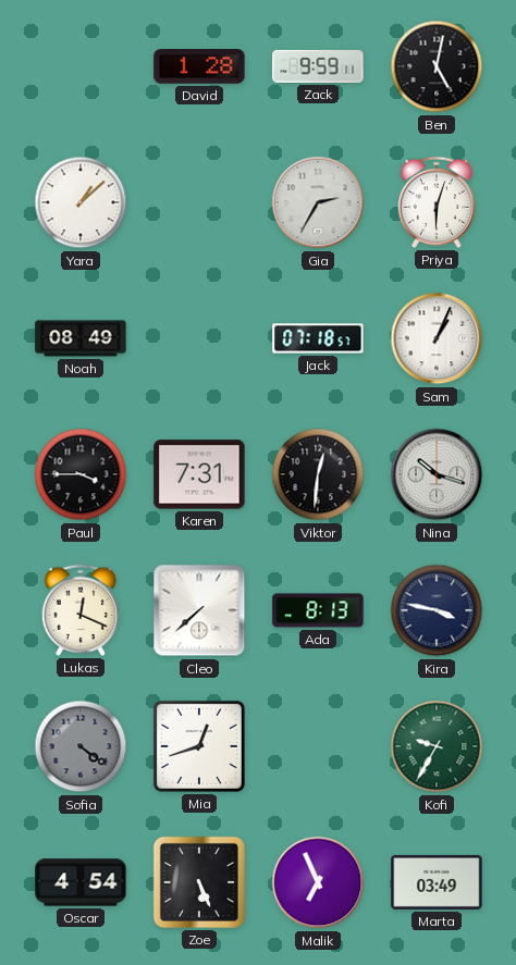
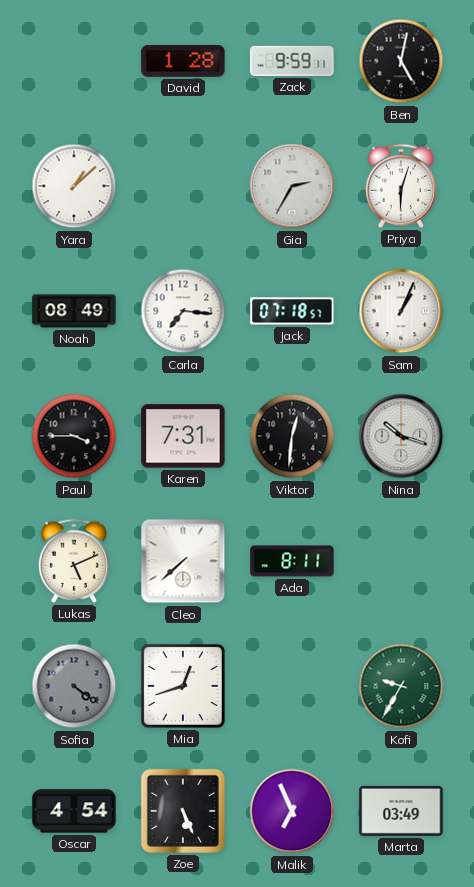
Carla: none -> 7:16 (183, 311)
Lukas: 12:19 -> 5:11 (73, 561)
Ada: 8:13 -> 8:11 (292, 561)
Kira: 3:47 -> none (437, 610)
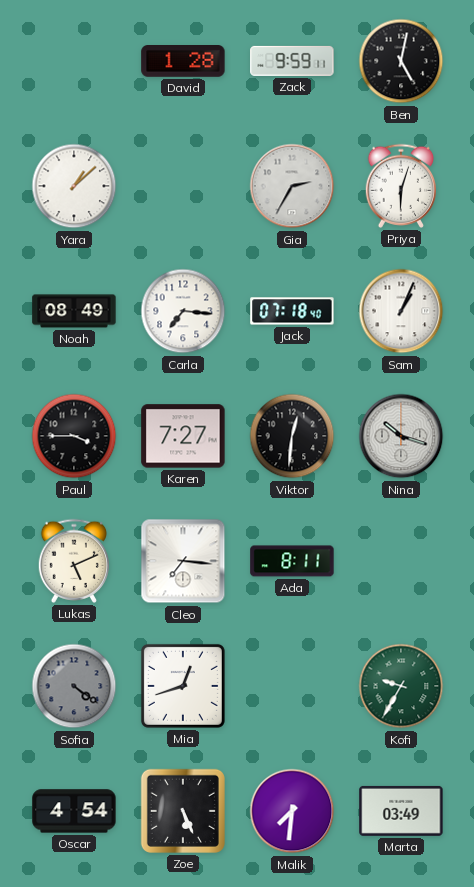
Jack: 07:18:57 -> 07:18:40 (292, 311)
Karen: 7:31 -> 7:27 (183, 436)
Cleo: 7:38 -> 7:16 (183, 561)
Malik: 6:56 -> 7:31 (292, 811)
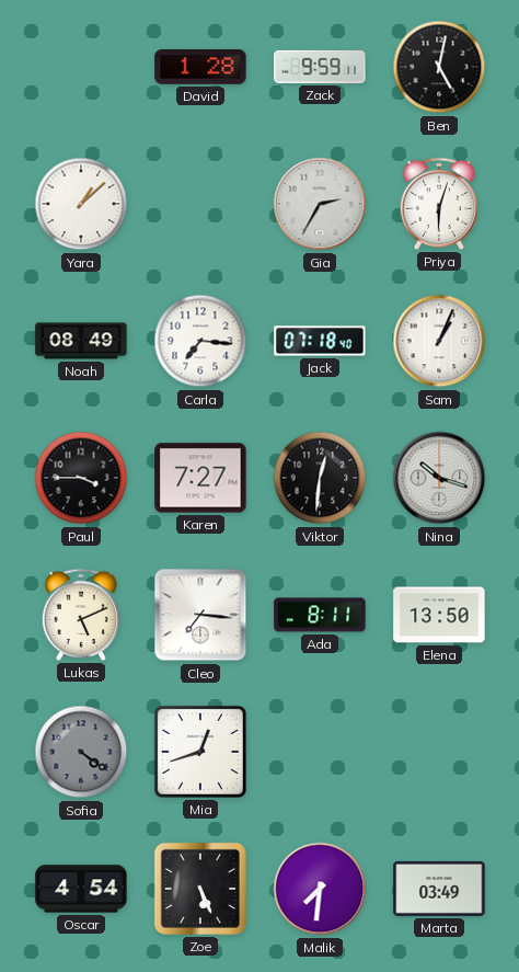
Elena: none -> 13:50 (439, 615)
Kofi: 9:35 -> none (401, 686)
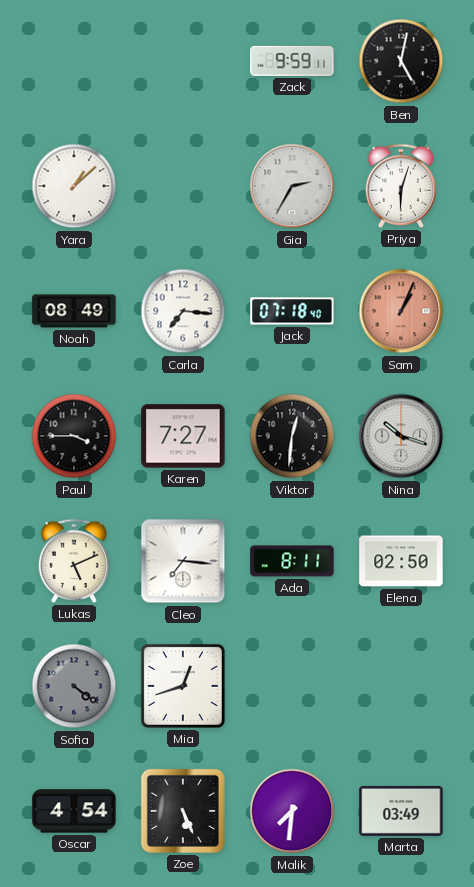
David: 1:28 -> none (200, 68)
Sam dial: white -> salmon (401, 311)
Elena: 13:50 -> 02:50 (401, 561)
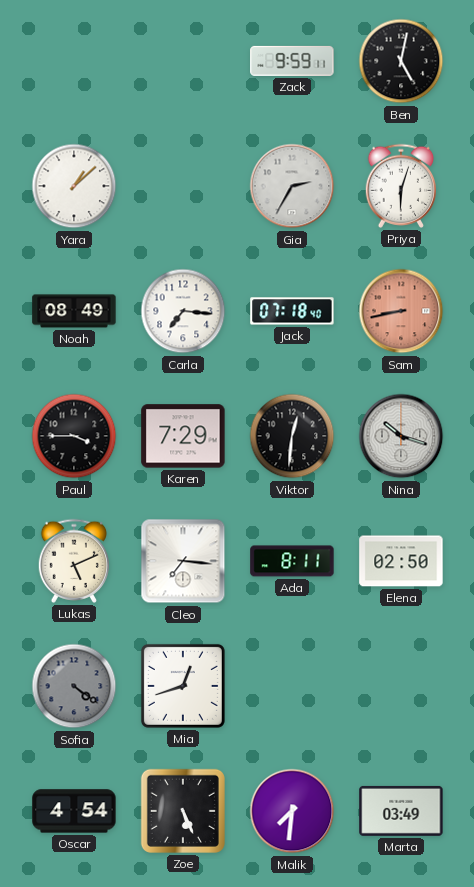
Sam: 1:04 -> 8:43 (401, 311)
Karen: 7:27 -> 7:29 (183, 436)
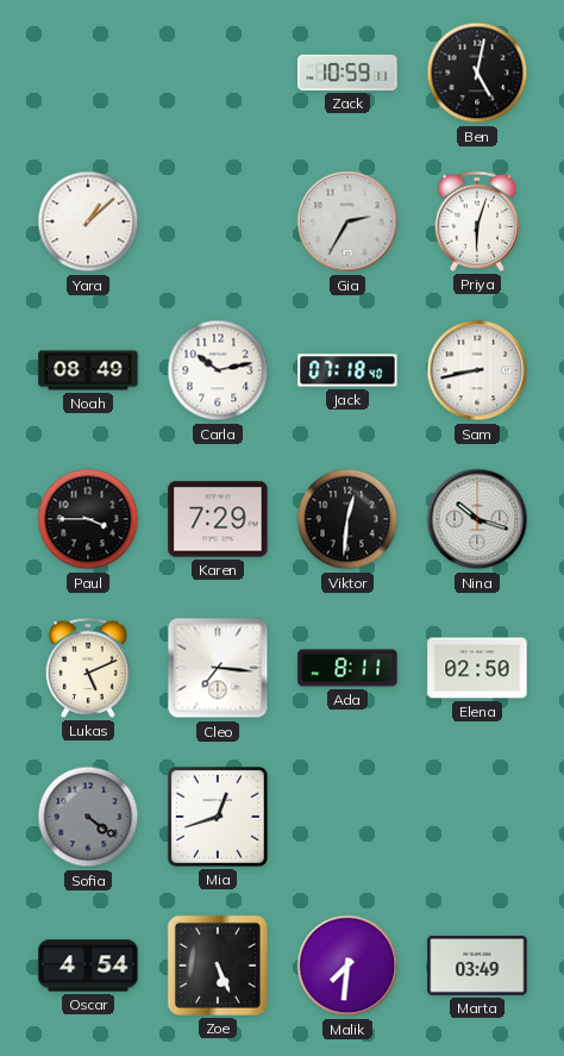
Zack: 9:59 -> 10:59 (347, 73)
Carla: 7:16 -> 10:13 (218, 370)
Sam dial: salmon -> white (477, 370)
